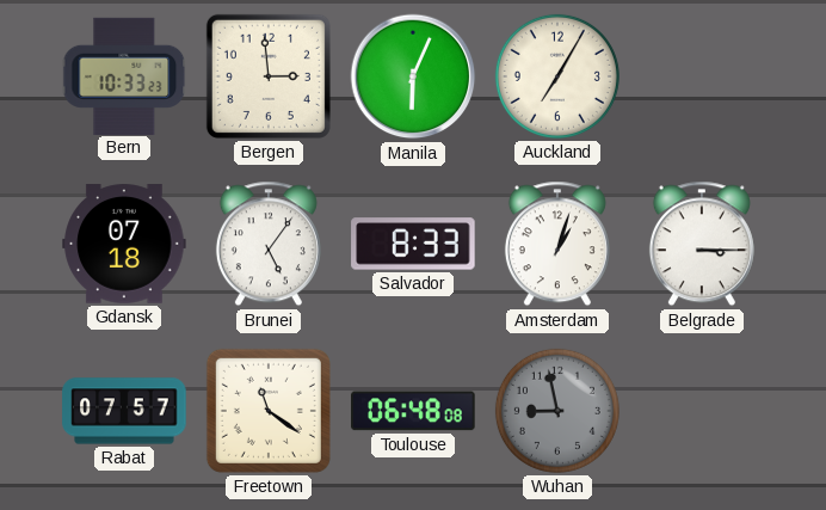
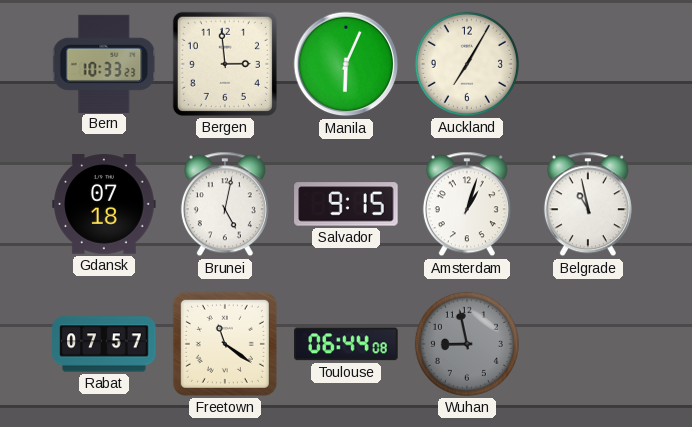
Brunei: 5:06 -> 5:02 (225, 204)
Salvador: 8:33 -> 9:15 (346, 204)
Belgrade: 3:15 -> 10:58 (588, 204)
Toulouse: 06:48 -> 06:44 (346, 344)
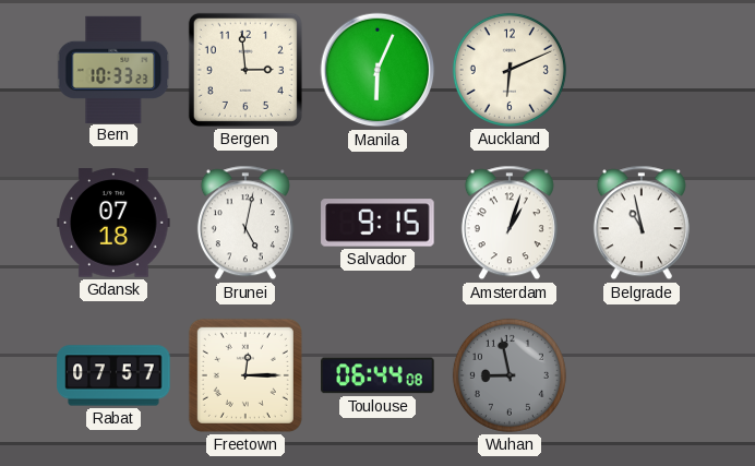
Auckland: 7:05 -> 6:11 (510, 70)
Freetown: 11:21 -> 12:15 (245, 375)
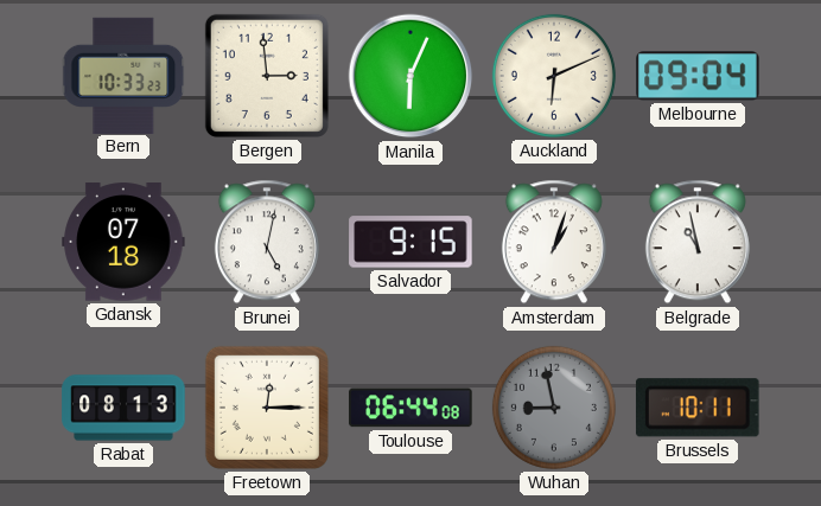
Melbourne: none -> 09:04 (698, 76)
Rabat: 07:57 -> 08:13 (123, 408)
Brussels: none -> 10:11 (698, 408)
